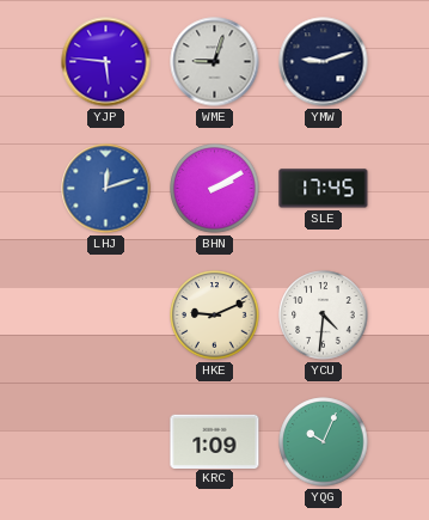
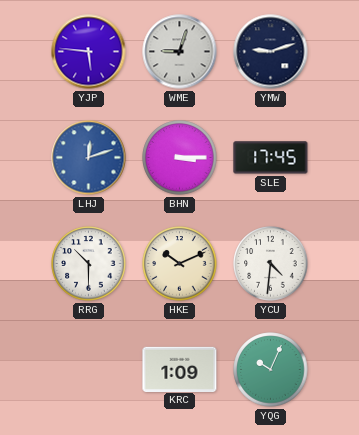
BHN: 2:10 -> 3:15 (180, 158)
RRG: none -> 10:30 (89, 264)
HKE: 9:11 -> 10:11 (180, 264)
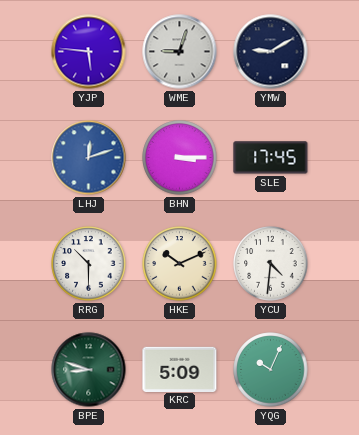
YMW: 9:12 -> 9:10 (271, 52)
BPE: none -> 8:48 (89, 370)
KRC: 1:09 -> 5:09 (180, 369)
